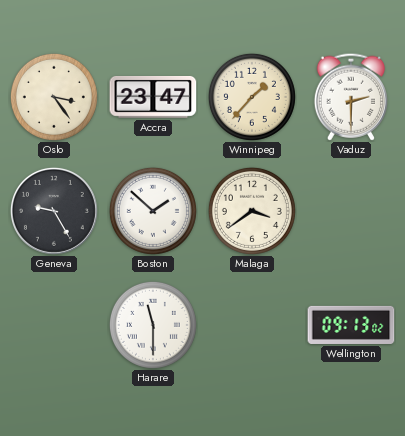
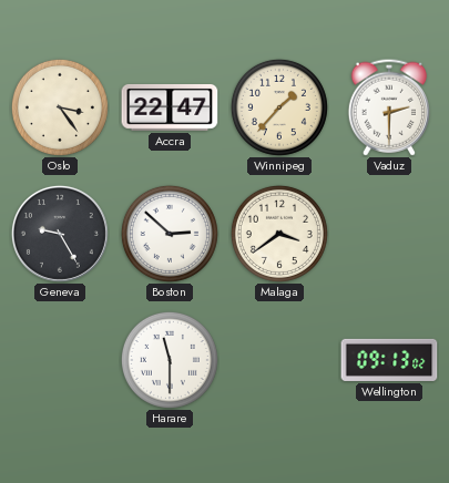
Accra: 23:47 -> 22:47 (170, 107)
Boston: 1:52 -> 2:52 (170, 234)
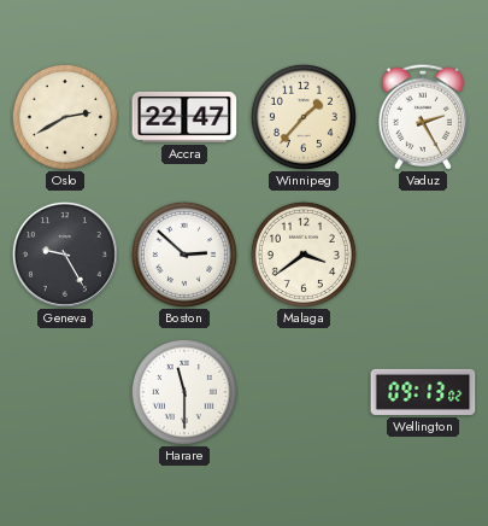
Oslo: 3:24 -> 2:40 (65, 117)
Vaduz: 2:30 -> 2:25 (422, 117)
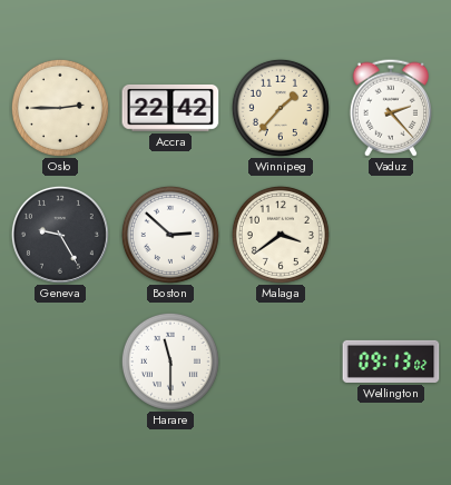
Oslo: 2:40 -> 2:45 (60, 108)
Accra: 22:47 -> 22:42 (170, 108)
Vaduz: 2:25 -> 2:23 (390, 108)
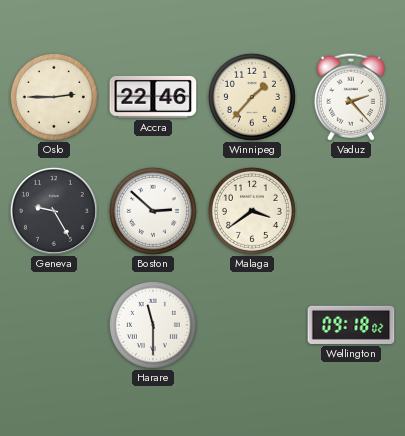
Accra: 22:42 -> 22:46 (153, 97)
Wellington: 09:13 -> 09:18 (351, 325)
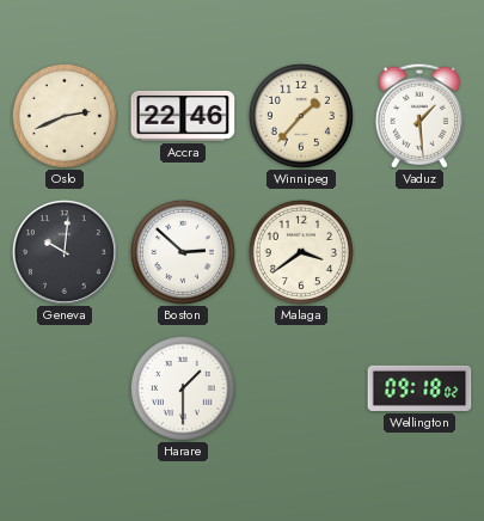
Oslo: 2:45 -> 2:41 (65, 116)
Vaduz: 2:23 -> 1:29 (418, 116)
Geneva: 9:25 -> 10:01 (65, 252)
Harare: 11:30 -> 1:30 (183, 388)
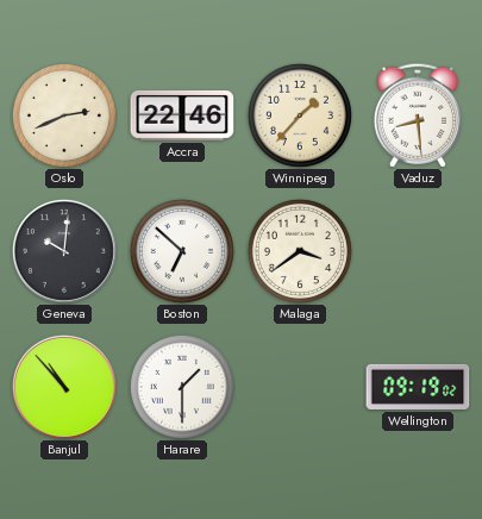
Vaduz: 1:29 -> 8:29 (417, 115)
Boston: 2:52 -> 6:52 (182, 251)
Banjul: none -> 10:53 (64, 387)
Wellington: 09:18 -> 09:19 (418, 387)
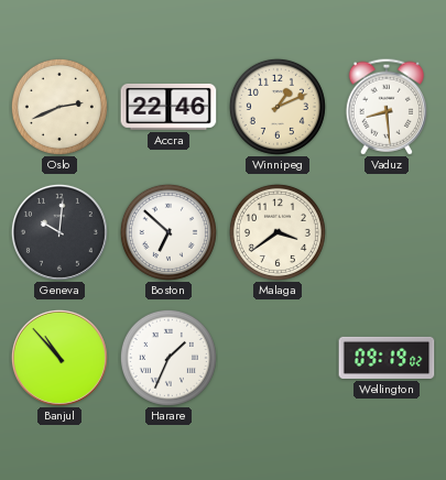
Winnipeg: 1:37 -> 1:11 (278, 107)
Harare: 1:30 -> 1:34 (168, 358)
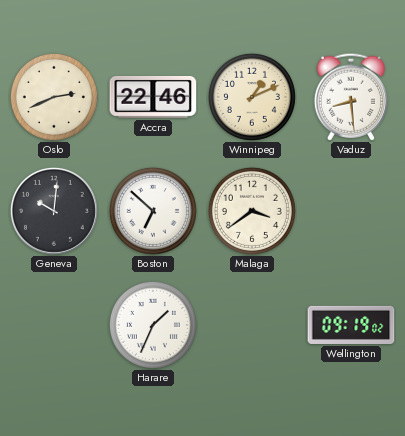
Banjul: 10:53 -> none (59, 358)
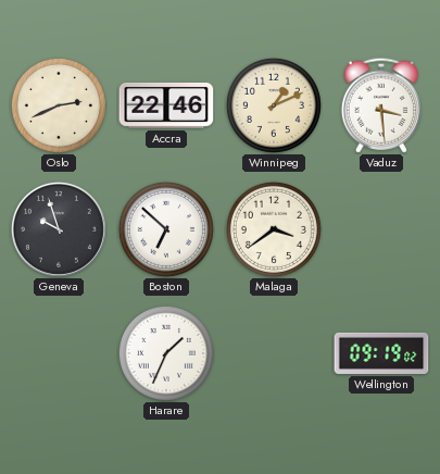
Vaduz: 8:29 -> 3:29 (380, 105)
Geneva: 10:01 -> 9:57 (59, 229)
